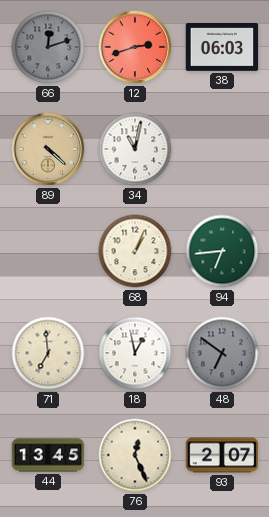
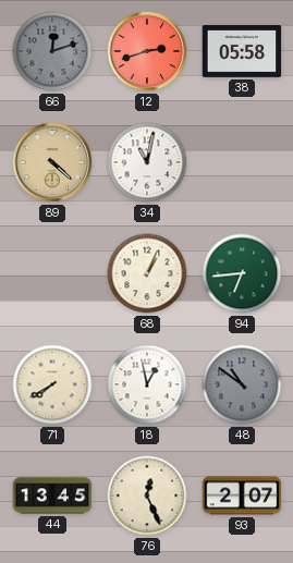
38: 06:03 -> 05:58 (242, 52)
71: 6:59 -> 7:40 (52, 384)
48: 6:51 -> 10:51 (242, 384)
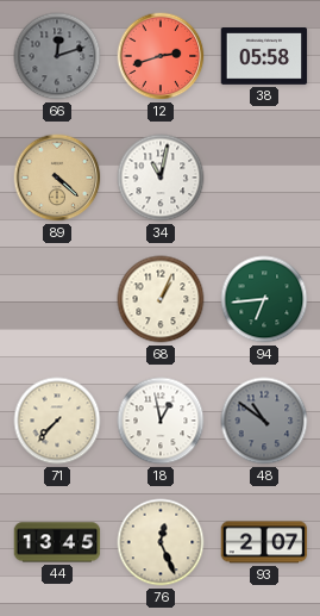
71: 7:40 -> 7:37 (57, 421)
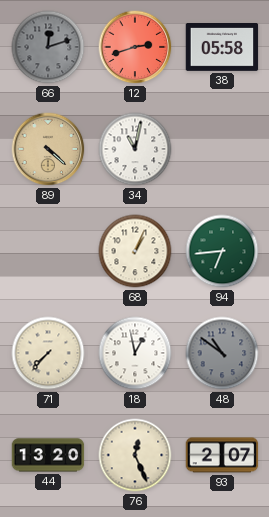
44: 13:45 -> 13:20 (48, 455)
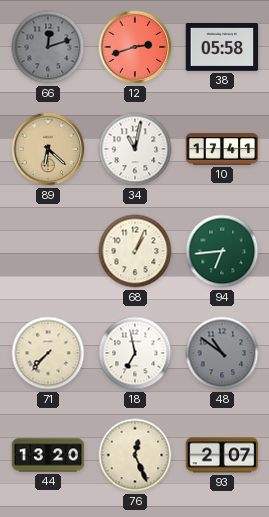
89: 4:22 -> 6:22 (48, 149)
10: none -> 17:41 (222, 149)
18: 12:58 -> 6:58 (135, 353)
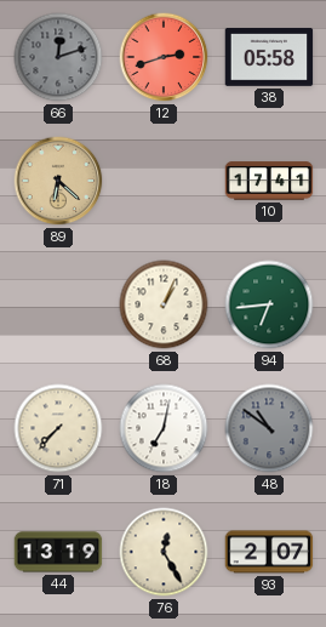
34: 11:02 -> none (135, 149)
18: 6:58 -> 7:02 (164, 428)
44: 13:20 -> 13:19 (58, 552)
76: 12:26 -> 12:25 (164, 552)
